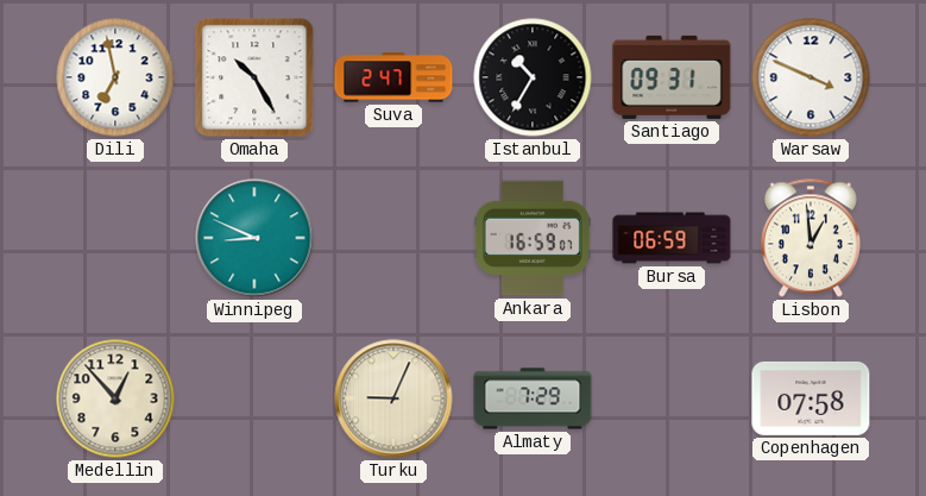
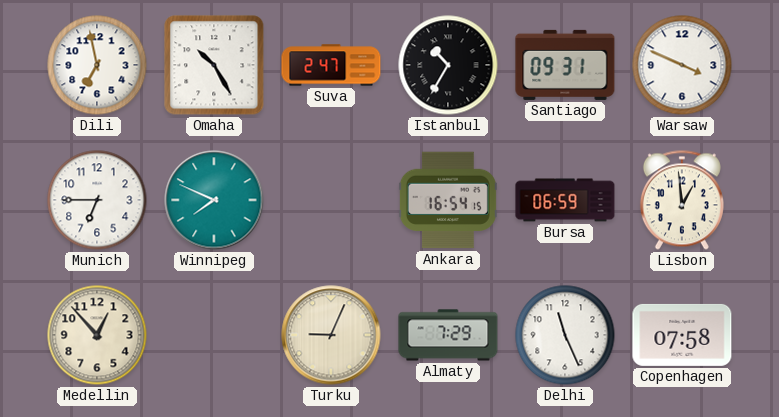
Munich: none -> 6:45 (97, 200)
Winnipeg: 8:49 -> 7:49 (214, 200)
Ankara: 16:59 -> 16:54 (448, 200)
Delhi: none -> 11:26 (565, 335)
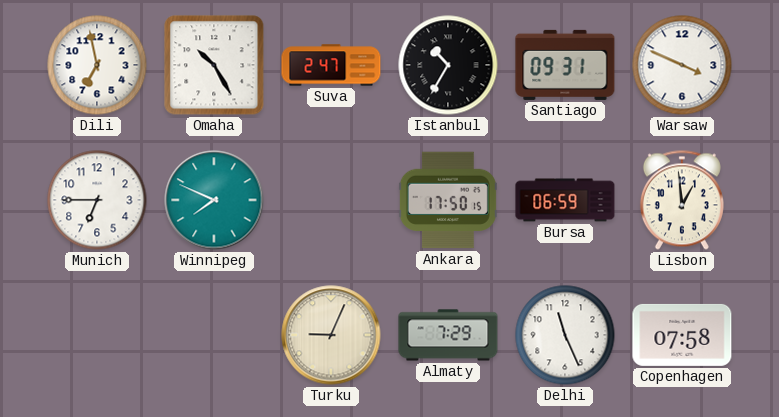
Ankara: 16:54 -> 17:50 (448, 200)
Medellin: 12:53 -> none (97, 335)
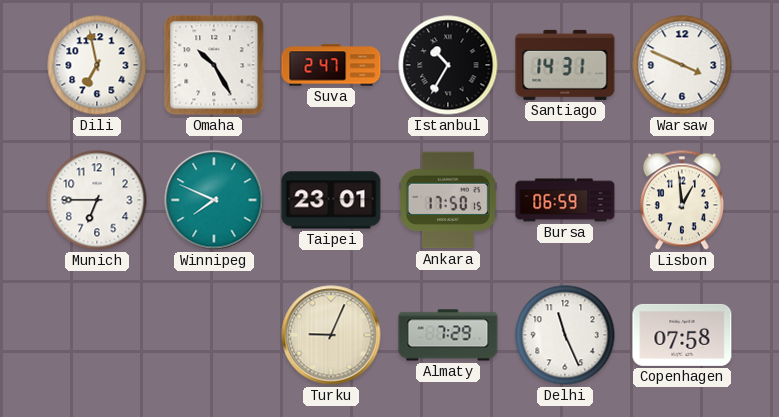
Santiago: 09:31 -> 14:31 (565, 65)
Taipei: none -> 23:01 (331, 200)
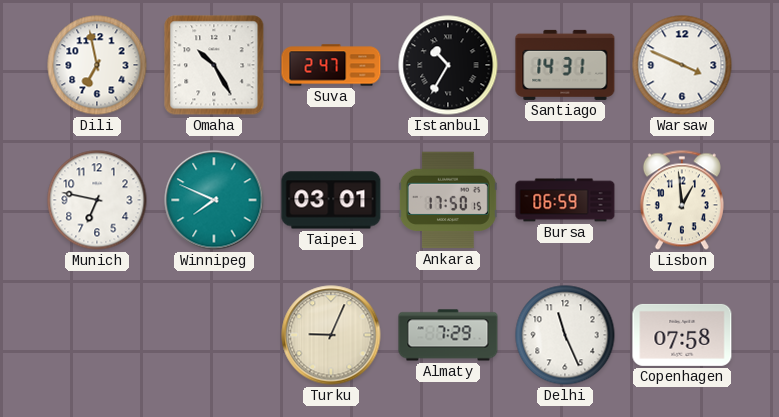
Munich: 6:45 -> 6:47 (97, 200)
Taipei: 23:01 -> 03:01 (331, 200)
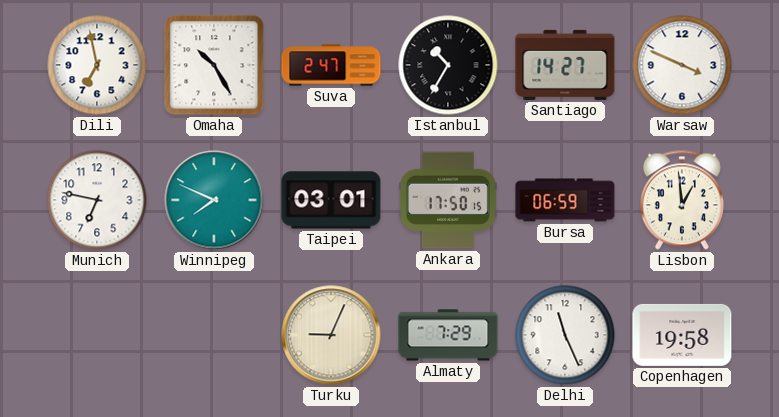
Santiago: 14:31 -> 14:27 (565, 65)
Copenhagen: 07:58 -> 19:58 (682, 335)
